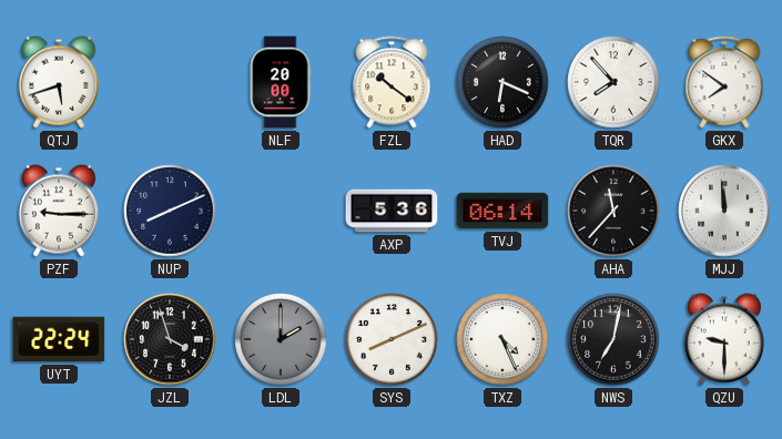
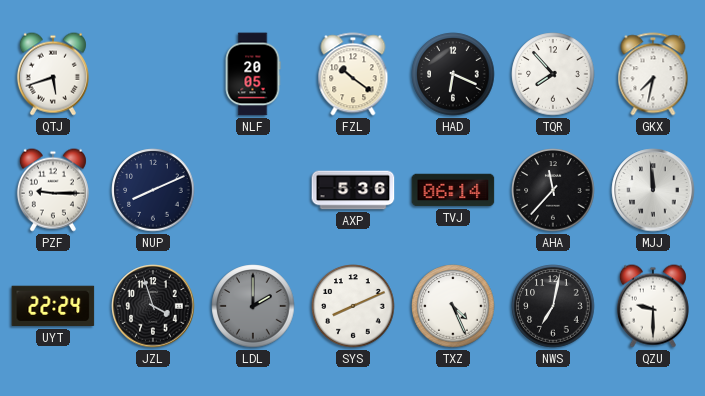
NLF: 20:00 -> 20:05 (253, 74)
GKX: 7:51 -> 7:32 (653, 74)
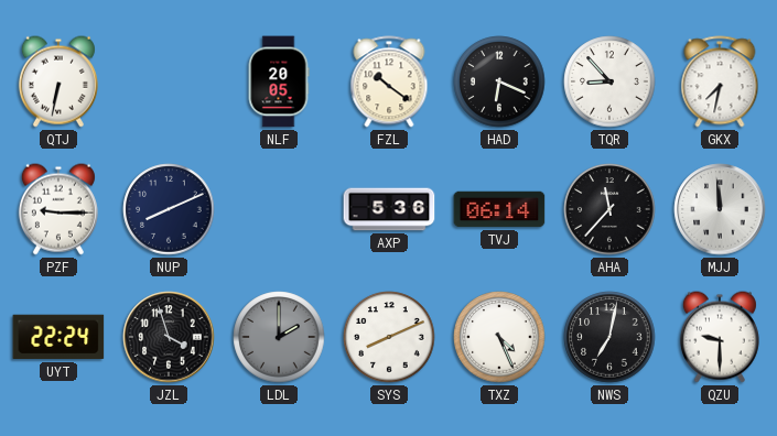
QTJ: 5:42 -> 6:32 (58, 81)
TQR: 7:53 -> 8:53 (609, 81)
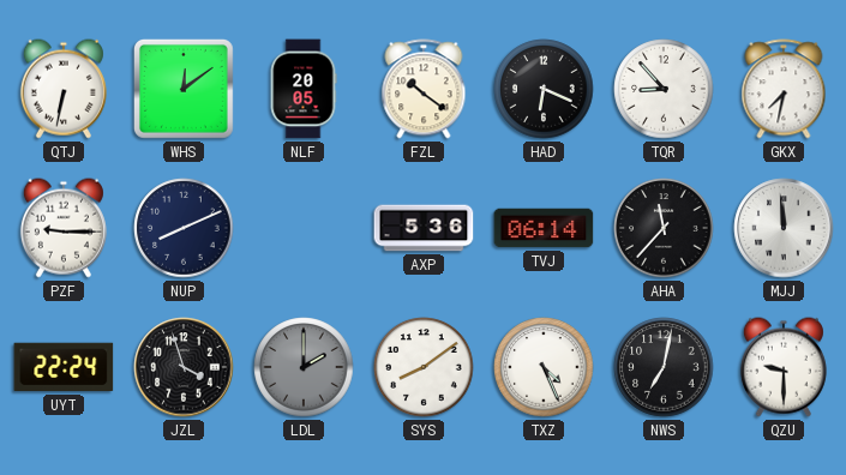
WHS: none -> 12:09 (184, 89)
SYS: 8:11 -> 8:09 (424, 367)
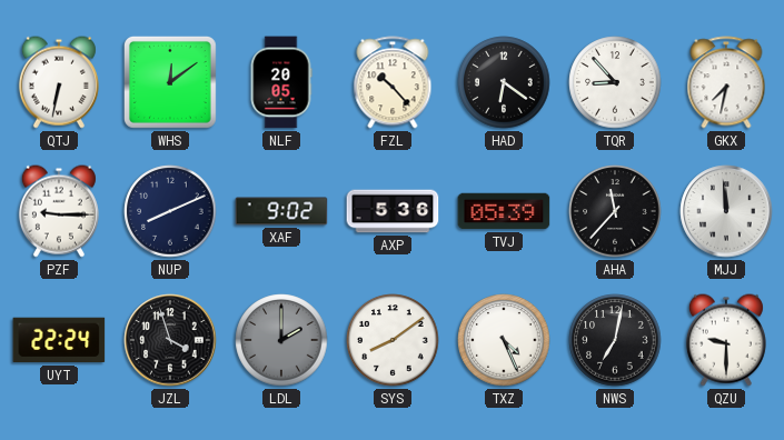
FZL: 10:21 -> 10:23 (393, 82)
HAD: 6:19 -> 6:21 (504, 82)
XAF: none -> 9:02 (281, 211)
TVJ: 06:14 -> 05:39 (504, 211)
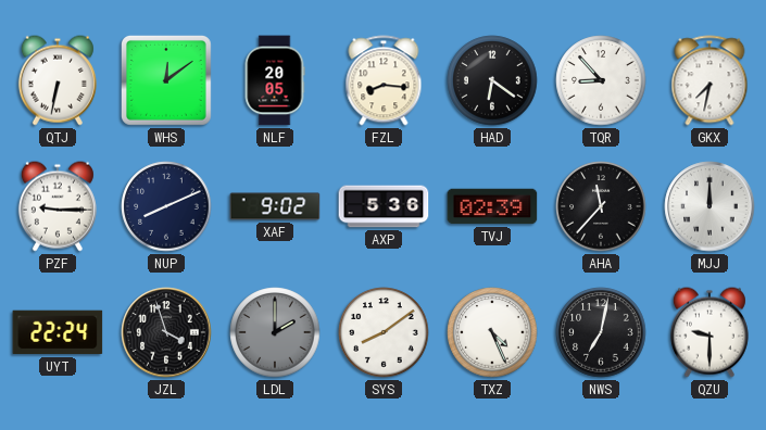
FZL: 10:23 -> 8:16 (384, 80)
TVJ: 05:39 -> 02:39 (492, 206)
MJJ: 11:59 -> 12:00 (710, 206)
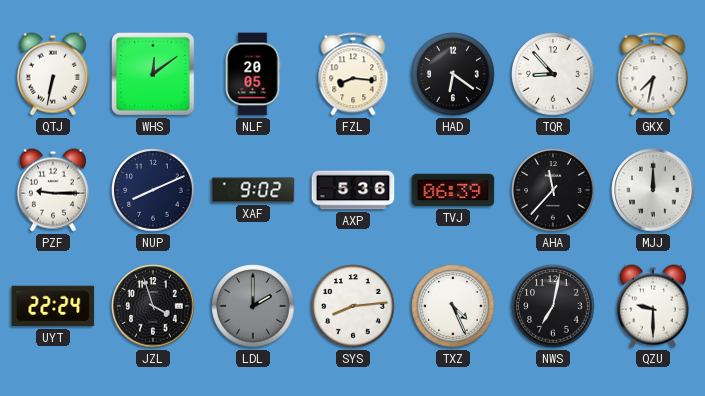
TVJ: 02:39 -> 06:39 (453, 190)
SYS: 8:09 -> 8:14 (353, 306)
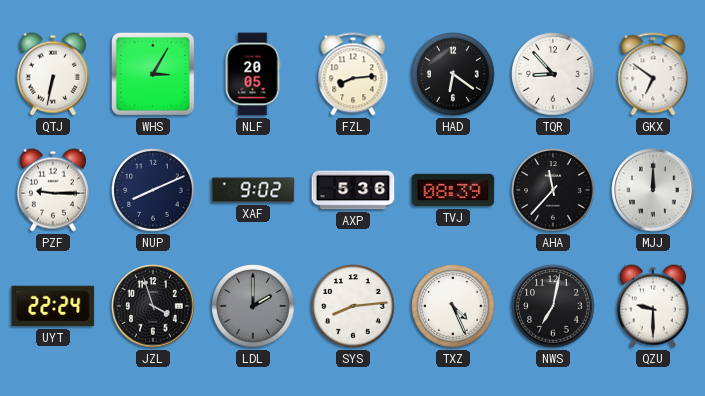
WHS: 12:09 -> 3:05 (153, 74)
FZL: 8:16 -> 8:14 (353, 74)
GKX: 7:32 -> 6:51 (653, 74)
TVJ: 06:39 -> 08:39 (453, 190)
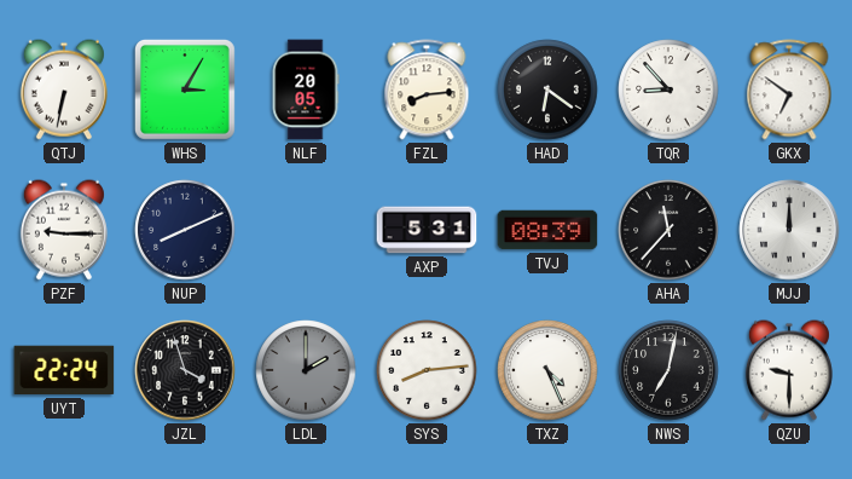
XAF: 9:02 -> none (253, 190)
AXP: 5:36 -> 5:31 (427, 230)
